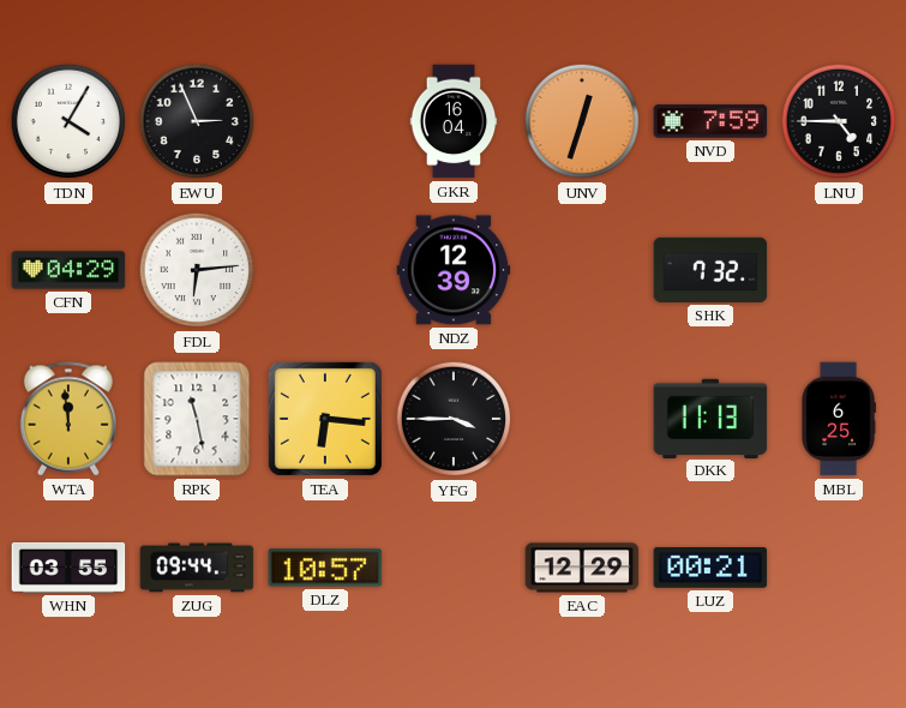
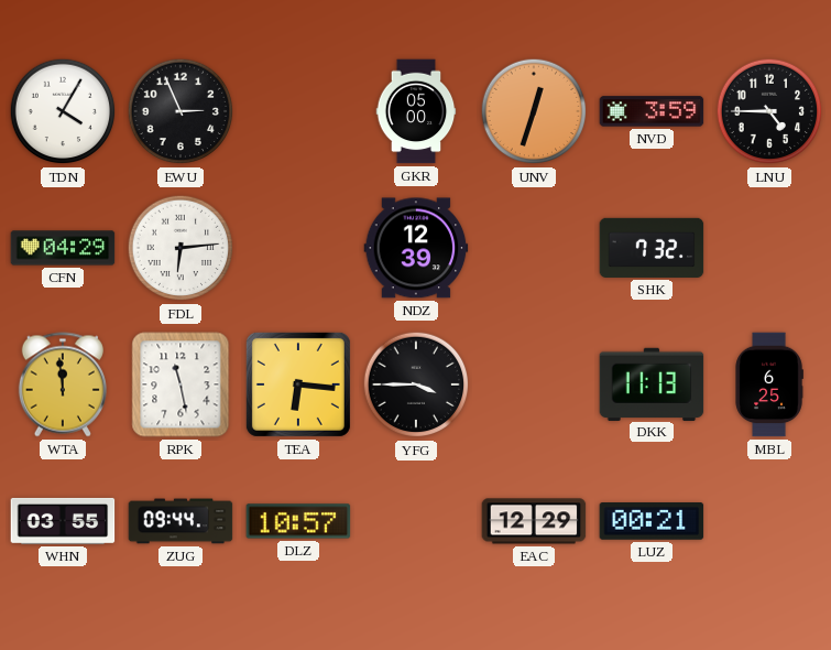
GKR: 16:04 -> 05:00 (416, 111)
NVD: 7:59 -> 3:59 (652, 111)
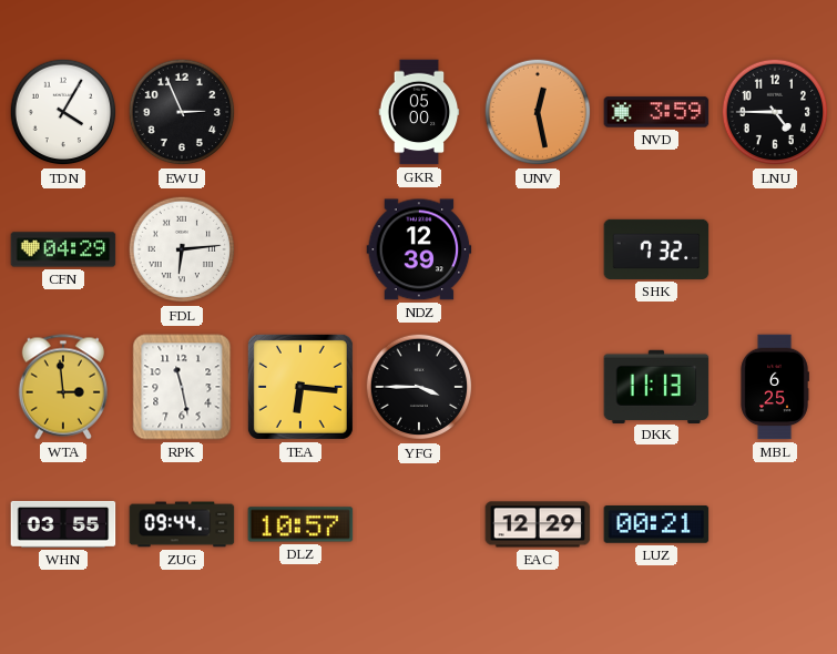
UNV: 12:33 -> 12:28 (538, 112)
WTA: 11:59 -> 2:59 (63, 387)
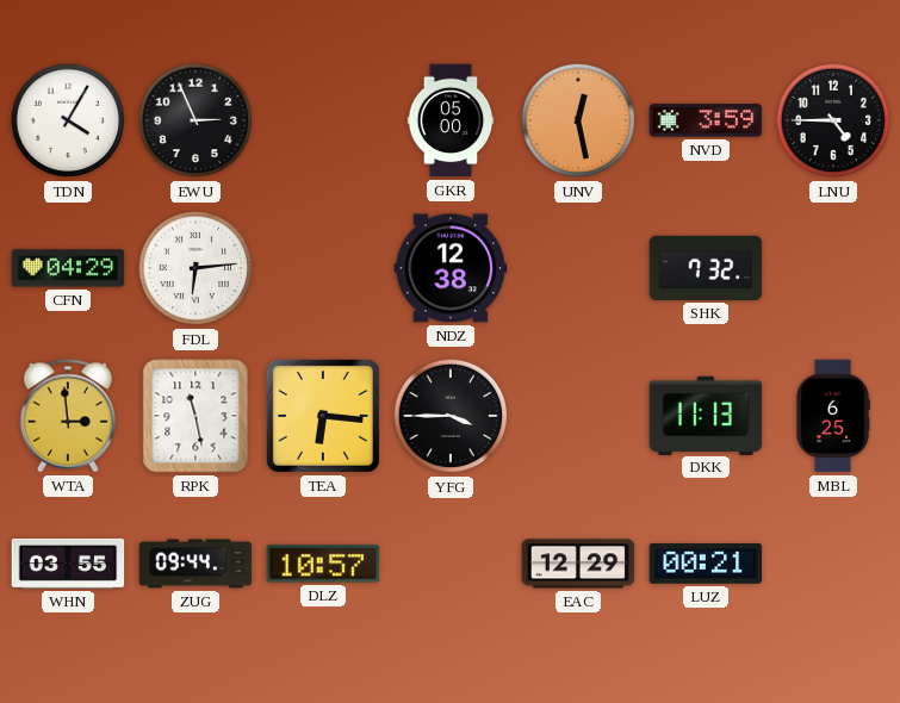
NDZ: 12:39 -> 12:38 (451, 268)
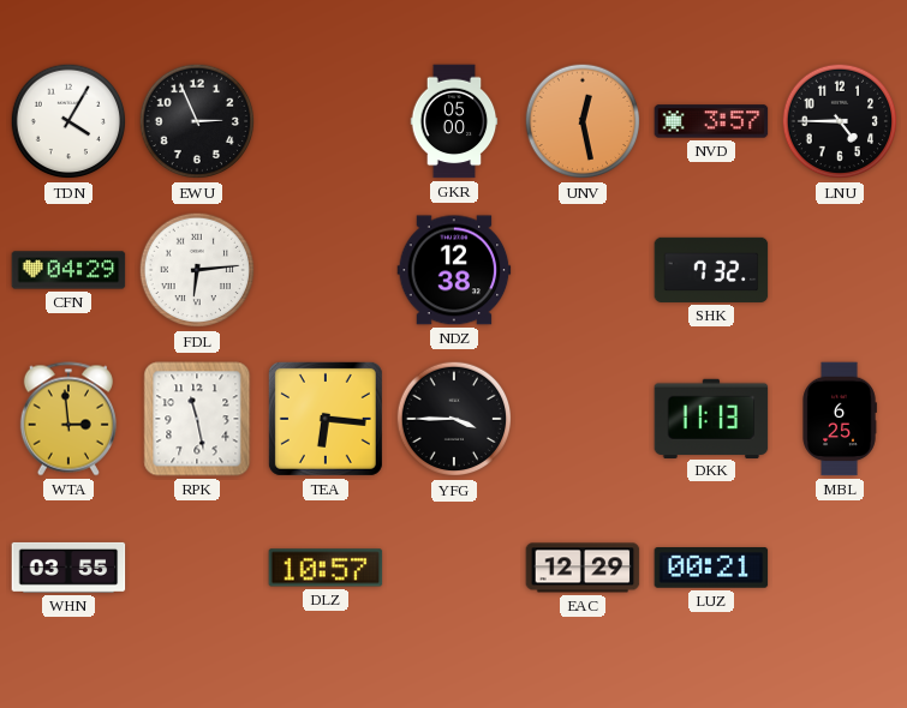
NVD: 3:59 -> 3:57 (711, 121)
ZUG: 09:44 -> none (195, 564)
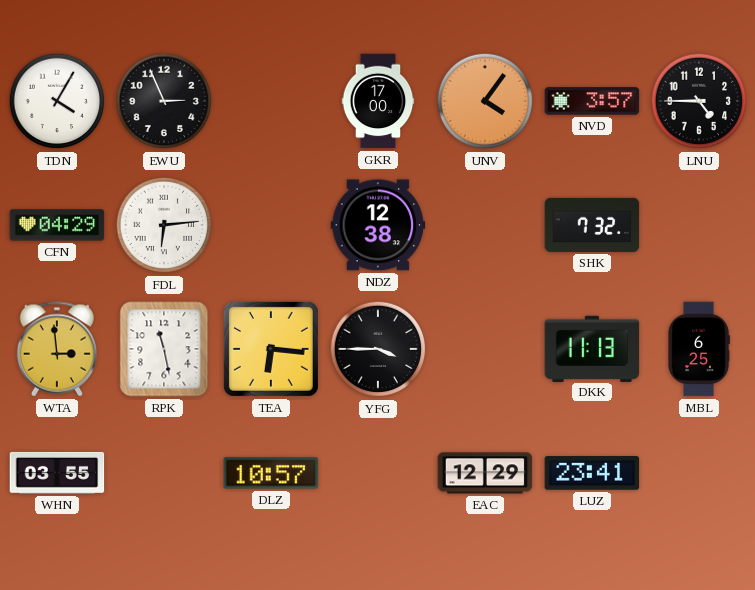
GKR: 05:00 -> 17:00 (378, 101)
UNV: 12:28 -> 4:06 (485, 101)
LUZ: 00:21 -> 23:41 (592, 474)
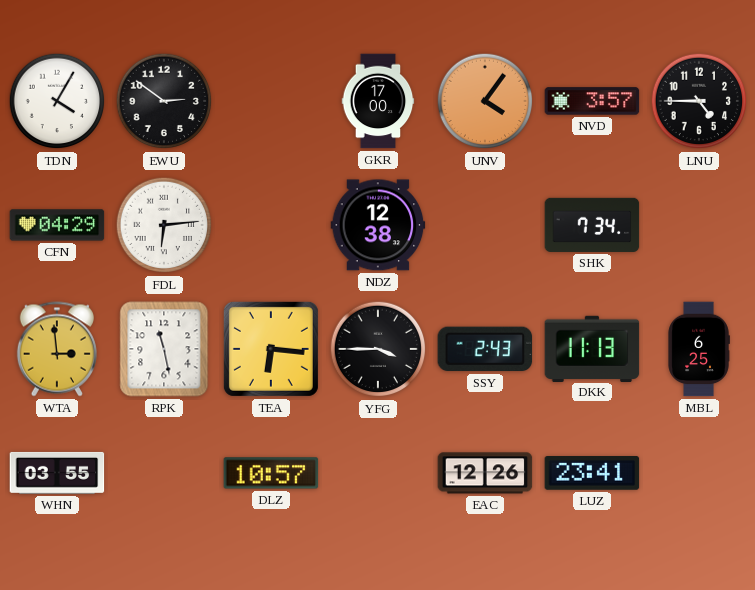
EWU: 2:56 -> 2:51 (164, 101)
SHK: 7:32 -> 7:34 (592, 225)
SSY: none -> 2:43 (485, 349)
EAC: 12:29 -> 12:26 (485, 473)
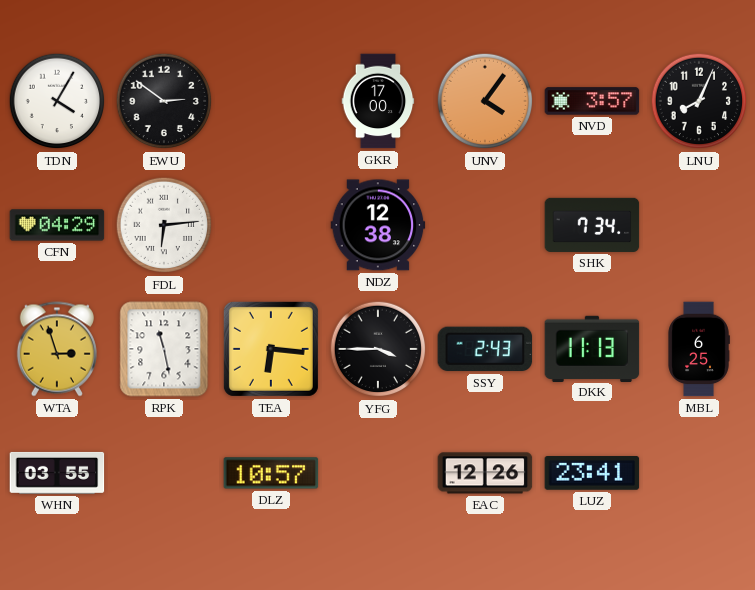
LNU: 4:45 -> 8:04 (699, 101)
WTA: 2:59 -> 2:57 (57, 349)
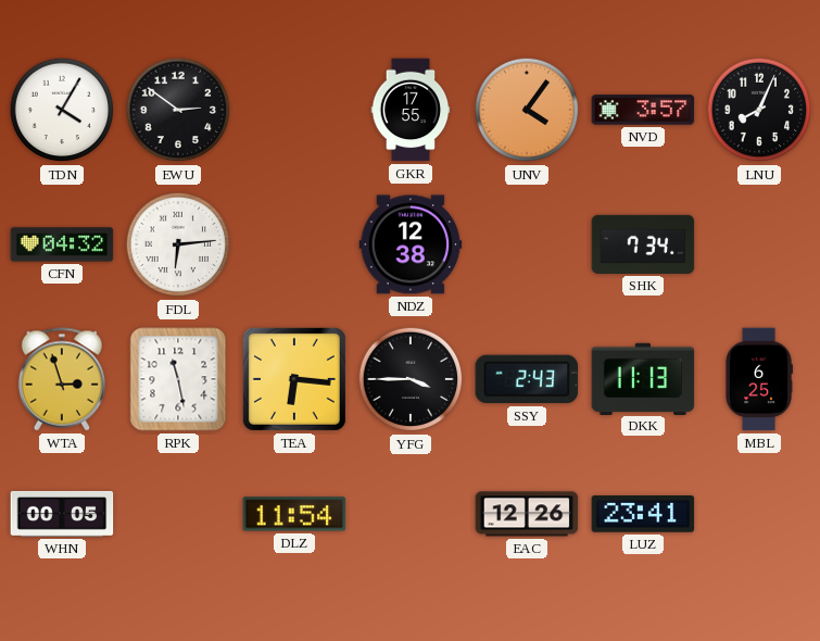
GKR: 17:00 -> 17:55 (411, 110)
CFN: 04:29 -> 04:32 (62, 244)
WHN: 03:55 -> 00:05 (62, 514)
DLZ: 10:57 -> 11:54 (294, 514)
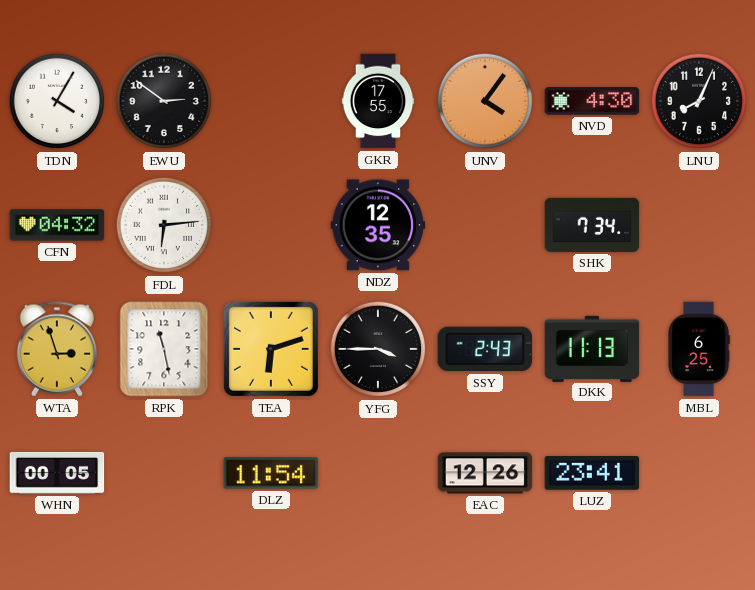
NVD: 3:57 -> 4:30 (592, 101)
NDZ: 12:38 -> 12:35 (378, 225)
TEA: 6:16 -> 6:12 (271, 349)
